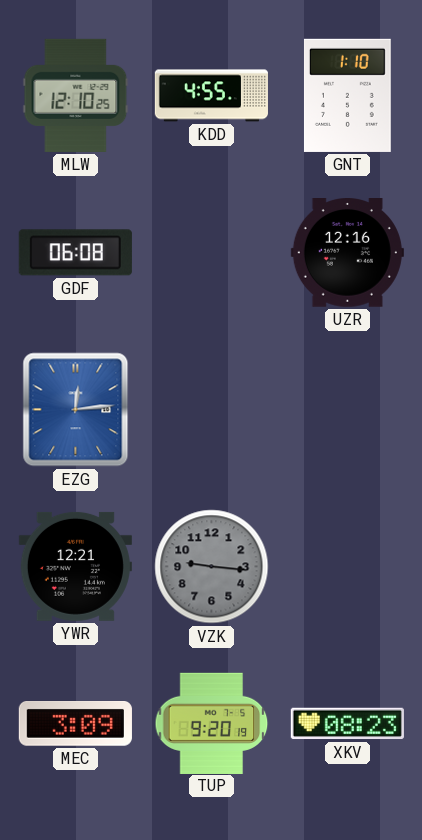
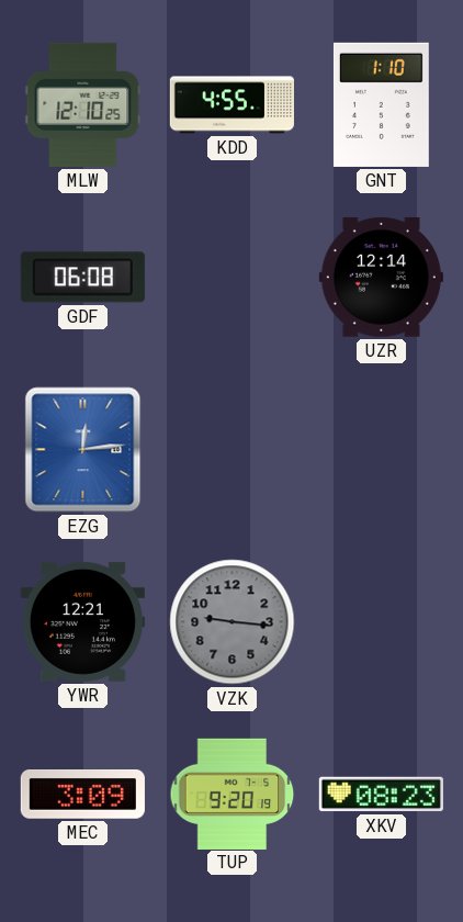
UZR: 12:16 -> 12:14 (381, 278)
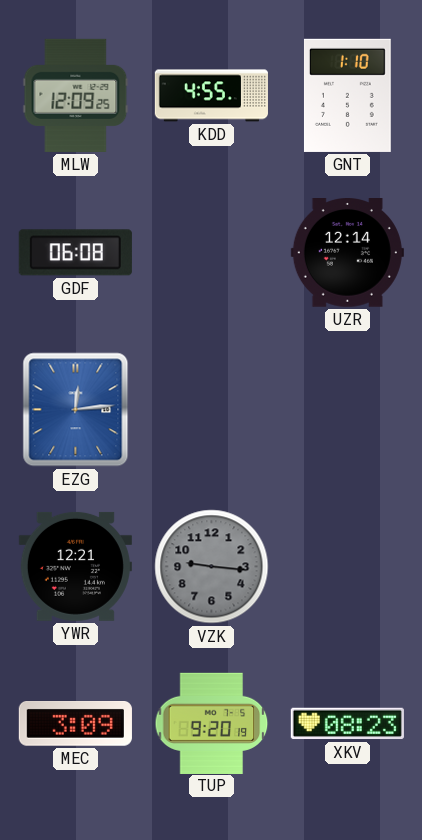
MLW: 12:10 -> 12:09 (76, 95)
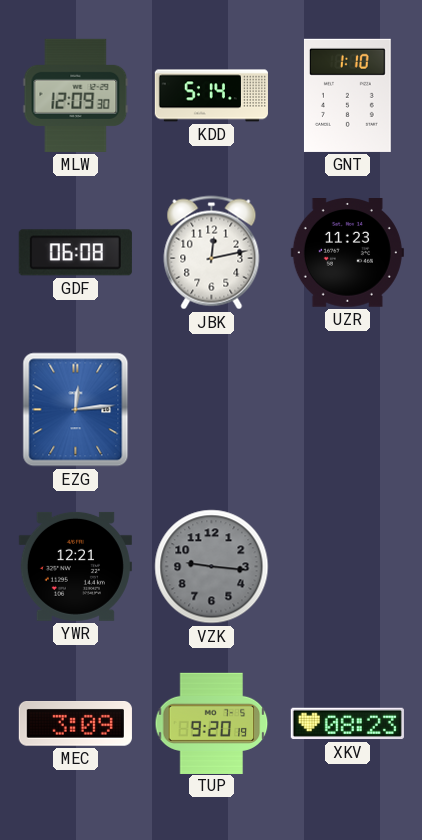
MLW: 12:09:25 -> 12:09:30 (76, 95)
KDD: 4:55 -> 5:14 (211, 96)
JBK: none -> 12:13 (212, 253)
UZR: 12:14 -> 11:23 (347, 253)
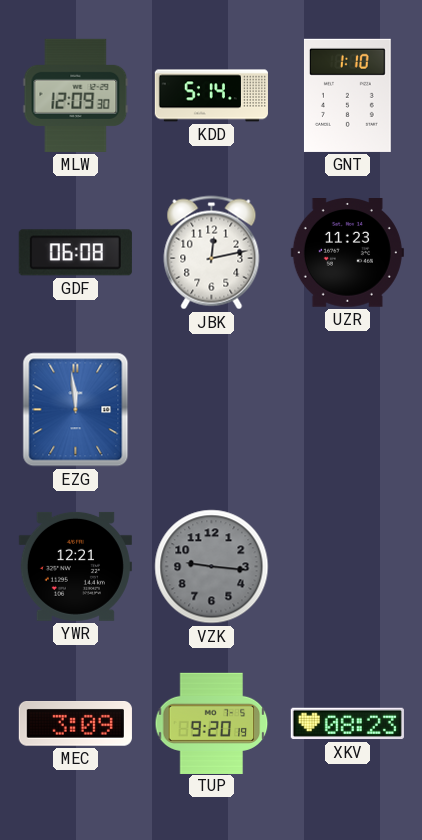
EZG: 12:14 -> 11:59 (76, 410)
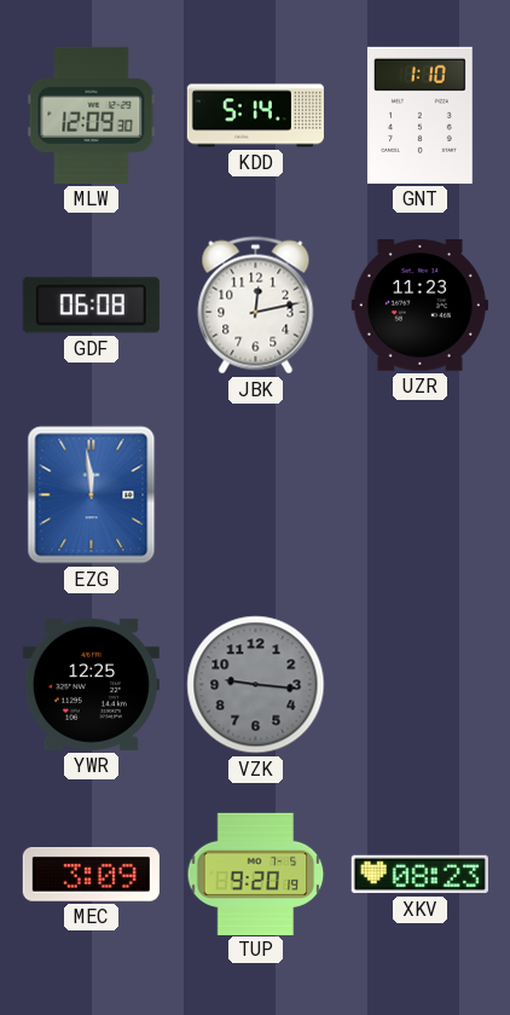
YWR: 12:21 -> 12:25 (91, 684)
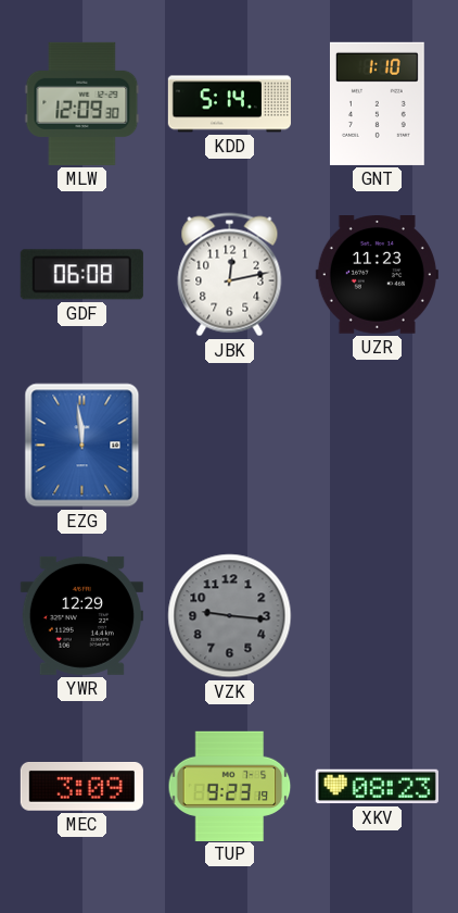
YWR: 12:25 -> 12:29 (81, 615)
TUP: 9:20 -> 9:23 (230, 786)
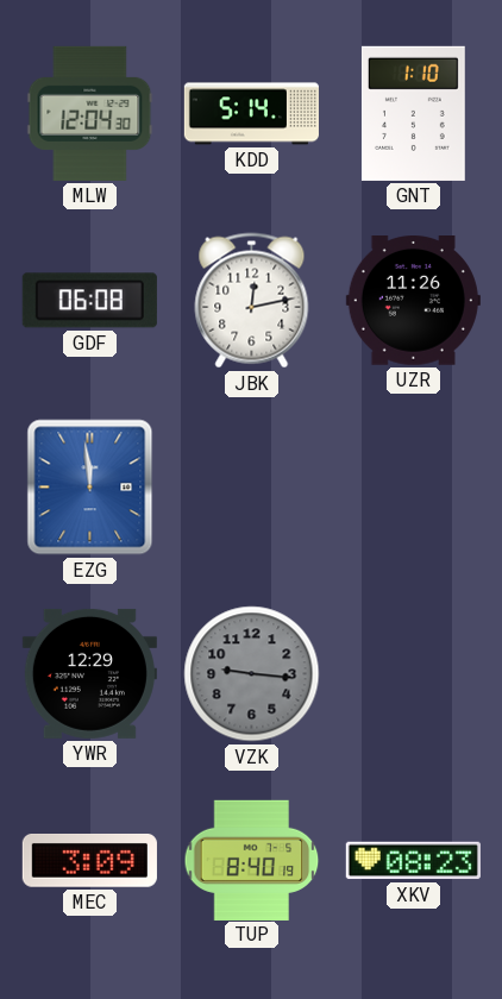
MLW: 12:09 -> 12:04 (90, 113)
UZR: 11:23 -> 11:26 (413, 301)
TUP: 9:23 -> 8:40 (252, 860)
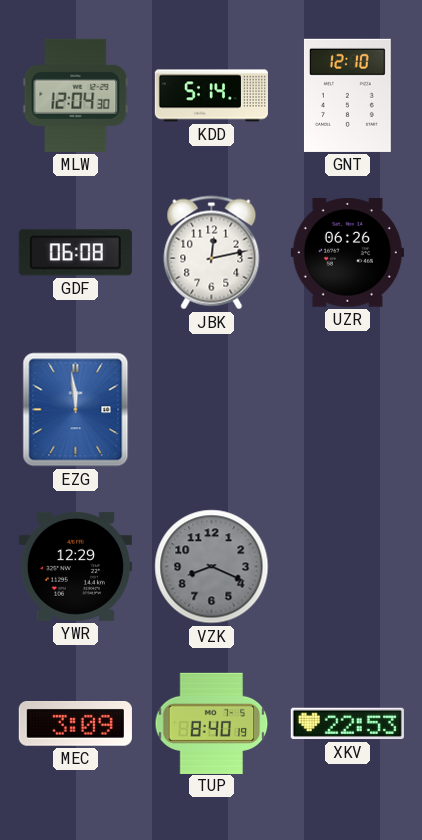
GNT: 1:10 -> 12:10 (347, 95)
UZR: 11:26 -> 06:26 (347, 253)
VZK: 9:16 -> 8:19 (212, 567)
XKV: 08:23 -> 22:53 (347, 724)
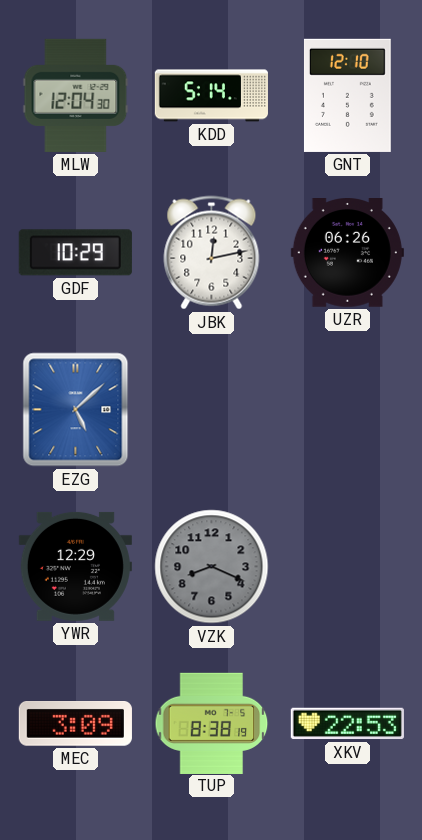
GDF: 06:08 -> 10:29 (75, 253)
EZG: 11:59 -> 5:08 (76, 410)
TUP: 8:40 -> 8:38 (212, 723)
